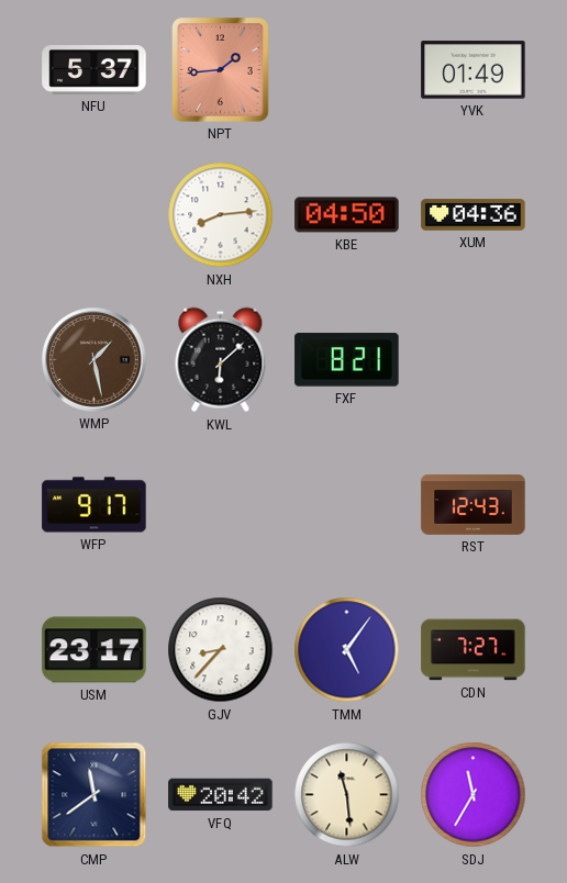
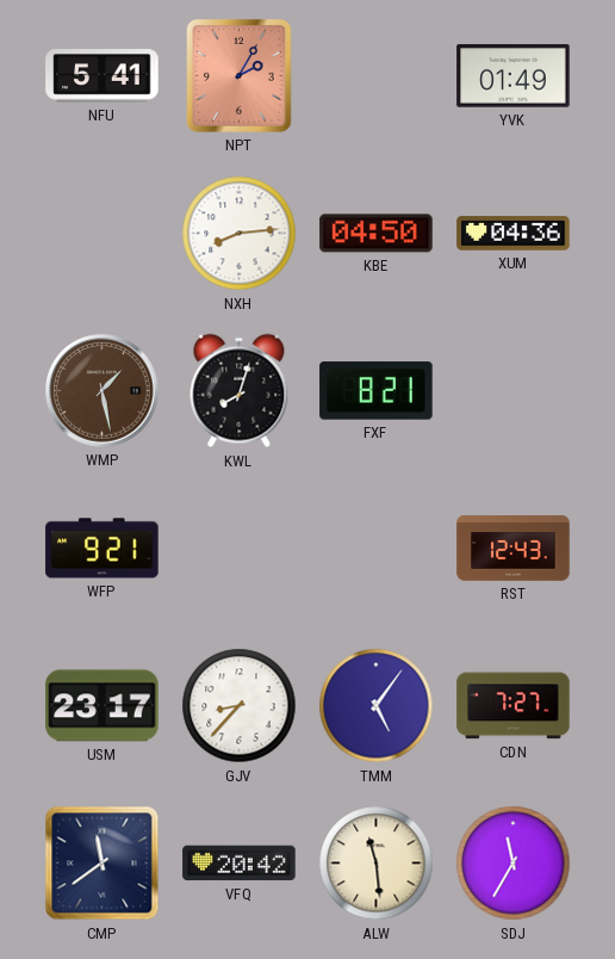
NFU: 5:37 -> 5:41 (102, 76)
NPT: 1:44 -> 2:05 (240, 76)
KWL: 6:08 -> 8:03 (240, 391)
WFP: 9:17 -> 9:21 (102, 549)
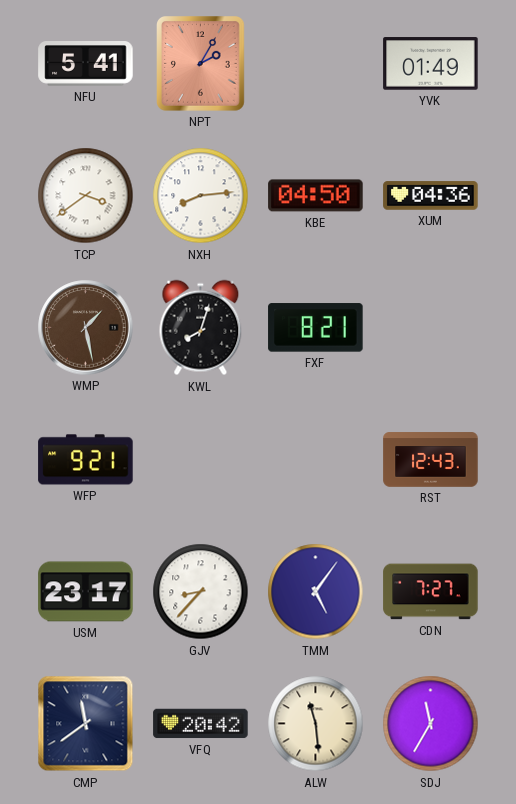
TCP: none -> 3:39 (86, 196)
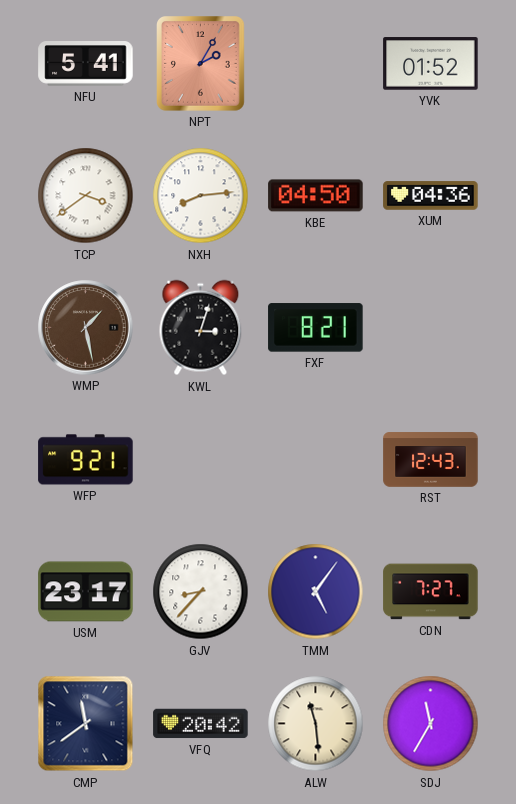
YVK: 01:49 -> 01:52 (431, 64)
KWL: 8:03 -> 3:03 (201, 328)
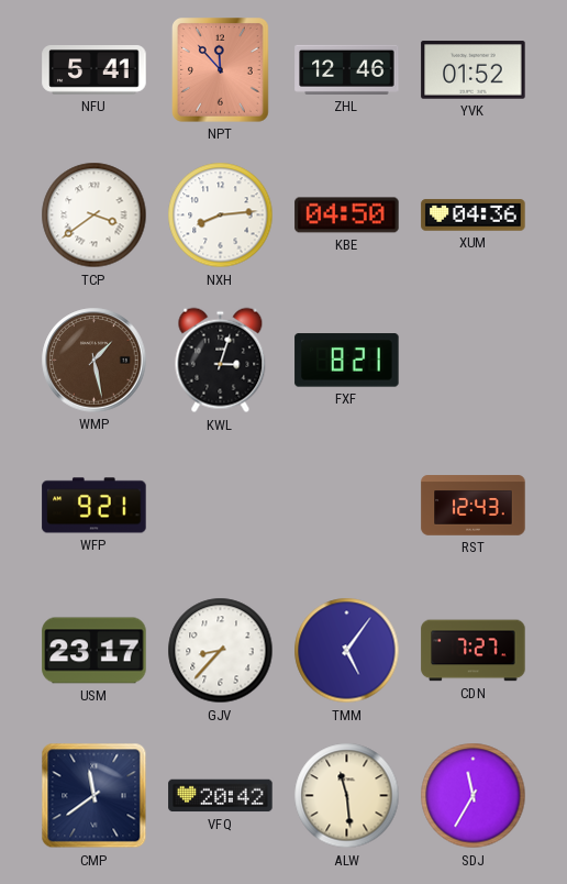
NPT: 2:05 -> 11:53 (221, 70)
ZHL: none -> 12:46 (347, 69)
